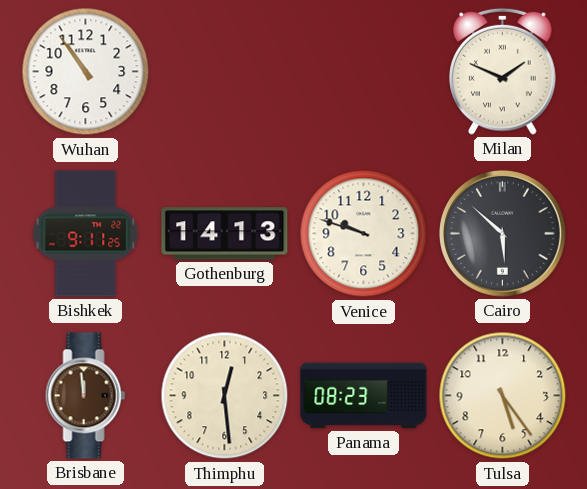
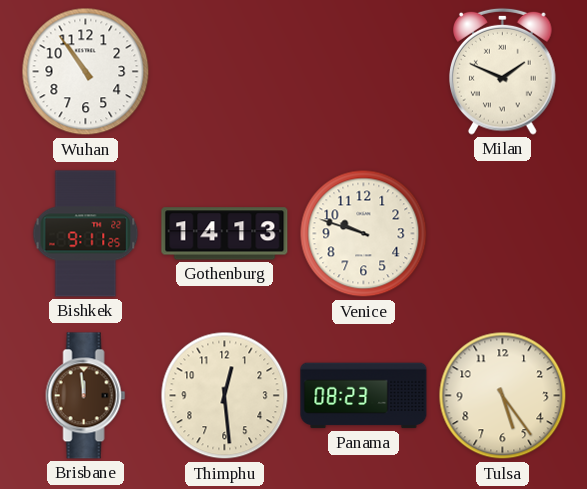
Cairo: 5:52 -> none (503, 234)
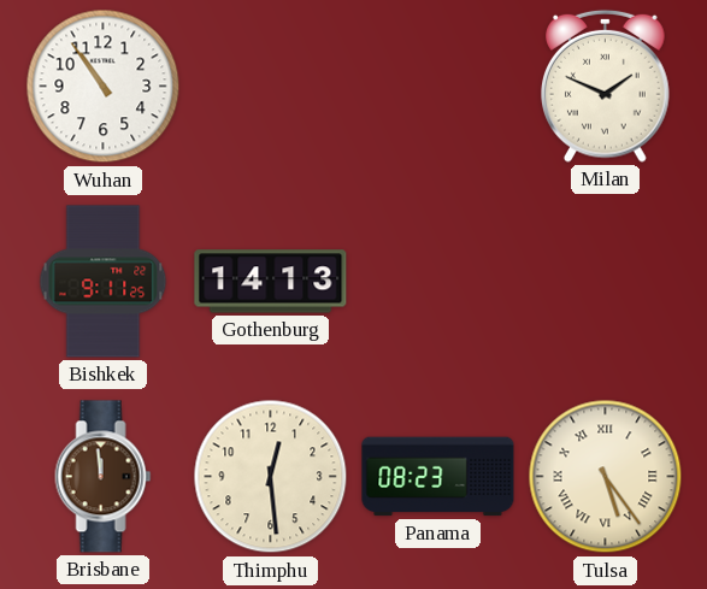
Venice: 9:48 -> none (364, 234)
Tulsa numerals: Arabic -> Roman (606, 477)
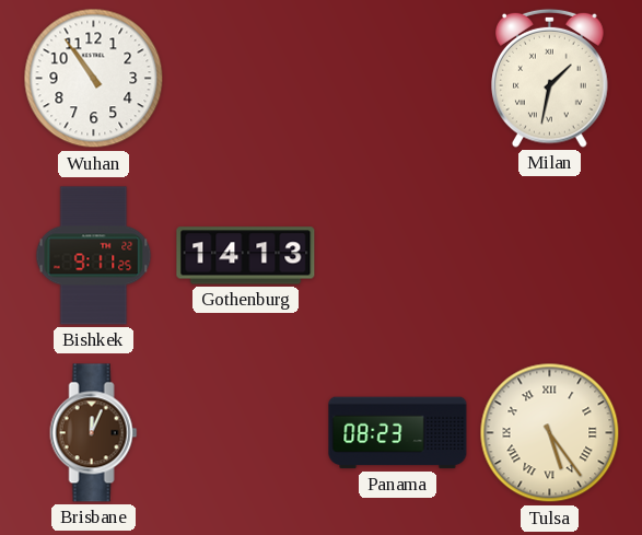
Milan: 1:49 -> 1:32 (550, 78)
Brisbane: 11:59 -> 12:04 (94, 433)
Thimphu: 12:29 -> none (271, 477)
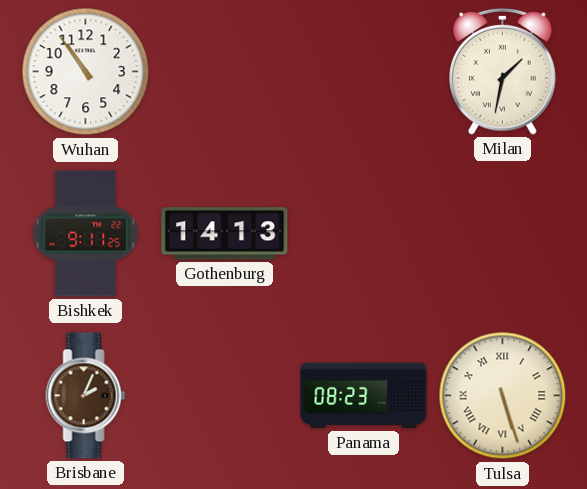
Brisbane: 12:04 -> 2:04 (86, 396)
Tulsa: 5:24 -> 5:27 (503, 396)
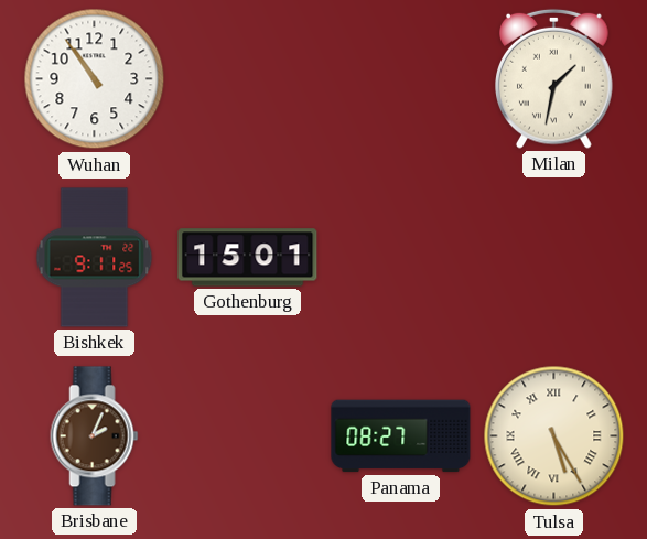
Gothenburg: 14:13 -> 15:01 (248, 258)
Panama: 08:23 -> 08:27 (401, 436)
Tulsa: 5:27 -> 5:25 (554, 436)
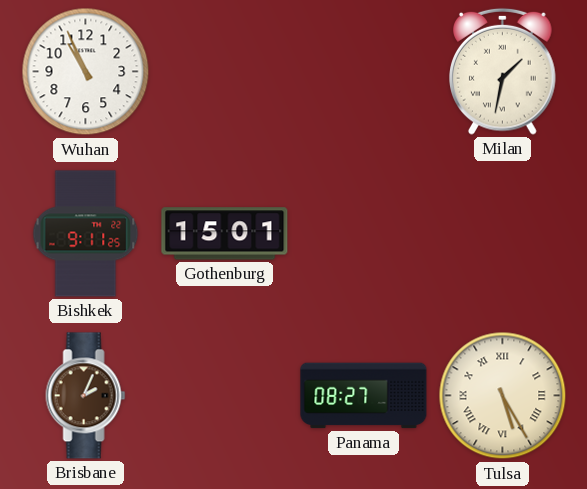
Wuhan: 10:54 -> 10:56 (86, 72)
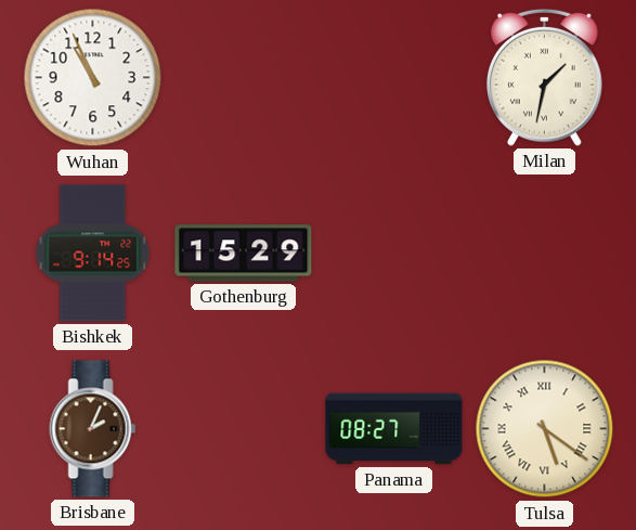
Bishkek: 9:11 -> 9:14 (93, 254)
Gothenburg: 15:01 -> 15:29 (244, 254)
Tulsa: 5:25 -> 5:21 (545, 429)
